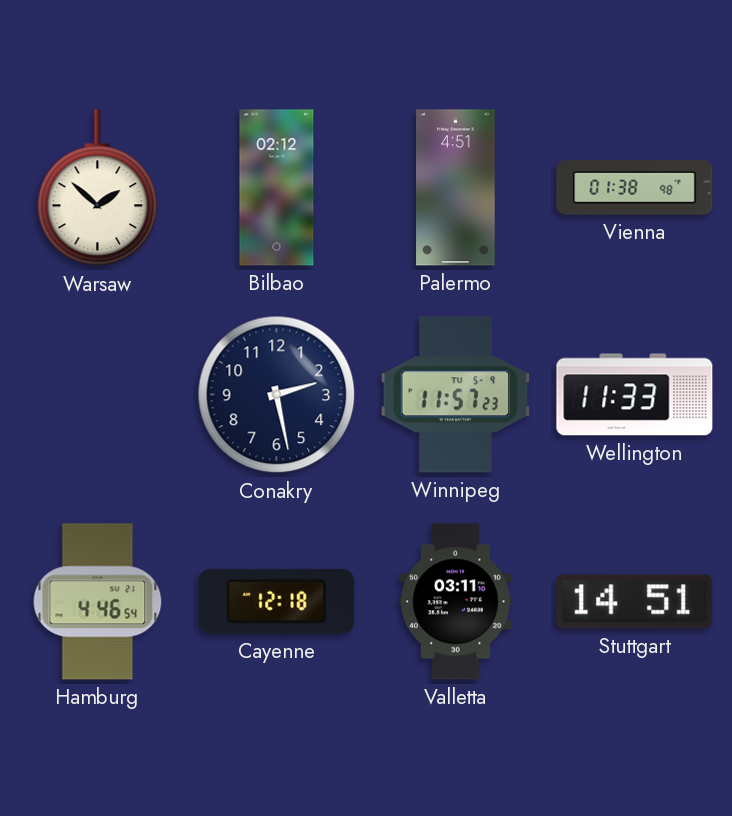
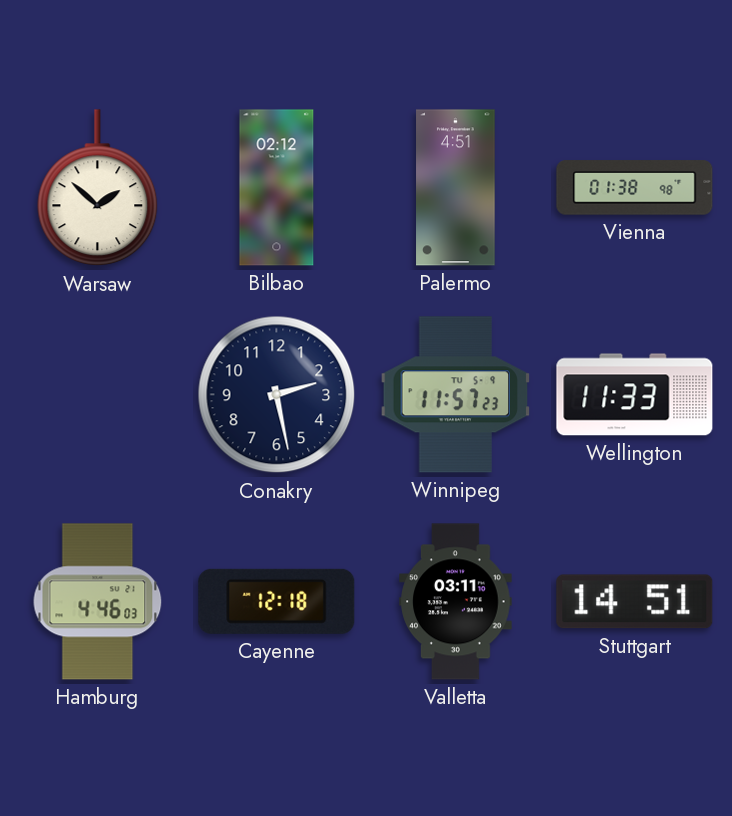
Hamburg: 4:46:54 -> 4:46:03 (98, 602)
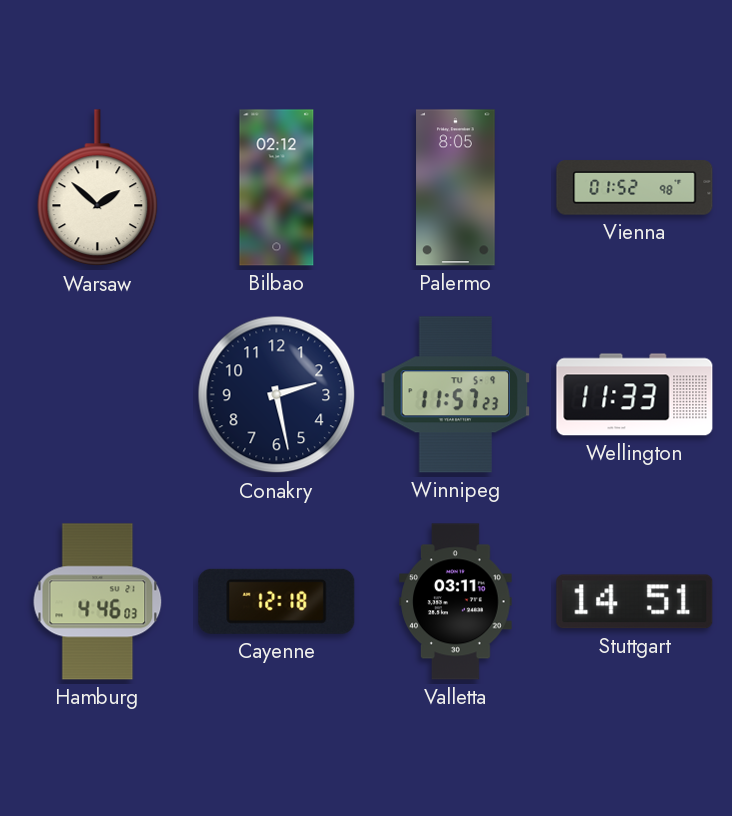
Palermo: 4:51 -> 8:05 (456, 188)
Vienna: 01:38 -> 01:52 (635, 188)
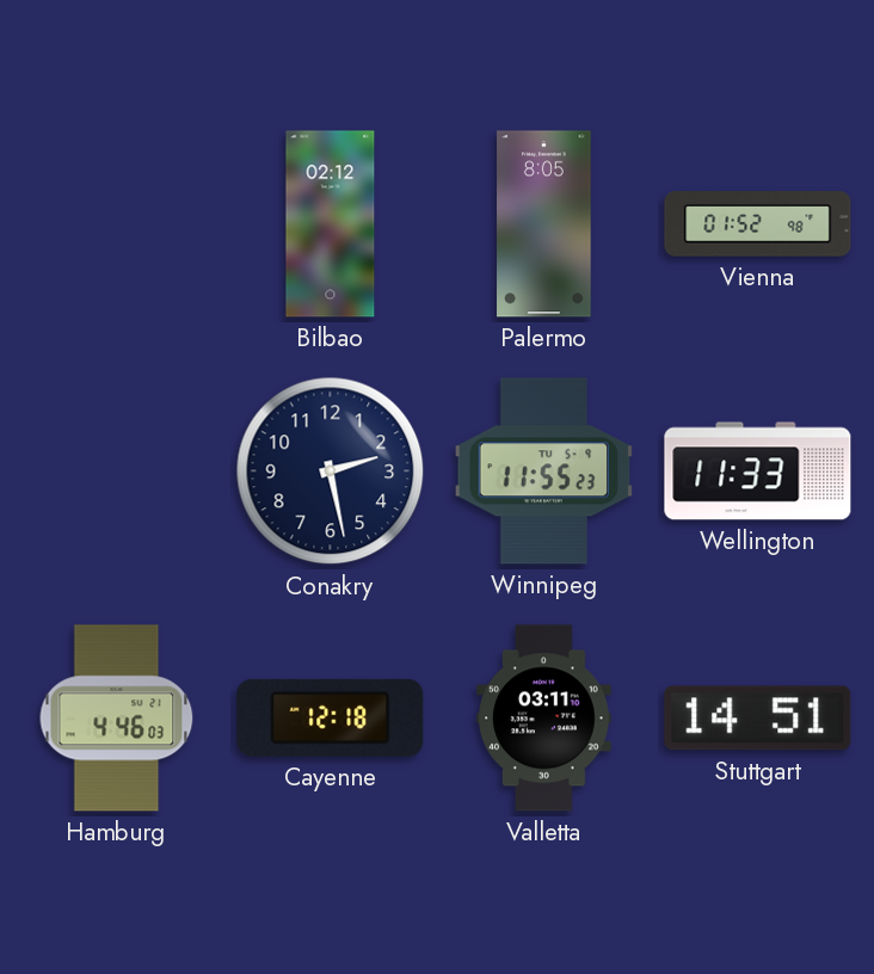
Warsaw: 1:52 -> none (98, 188)
Winnipeg: 11:57 -> 11:55 (544, 471)
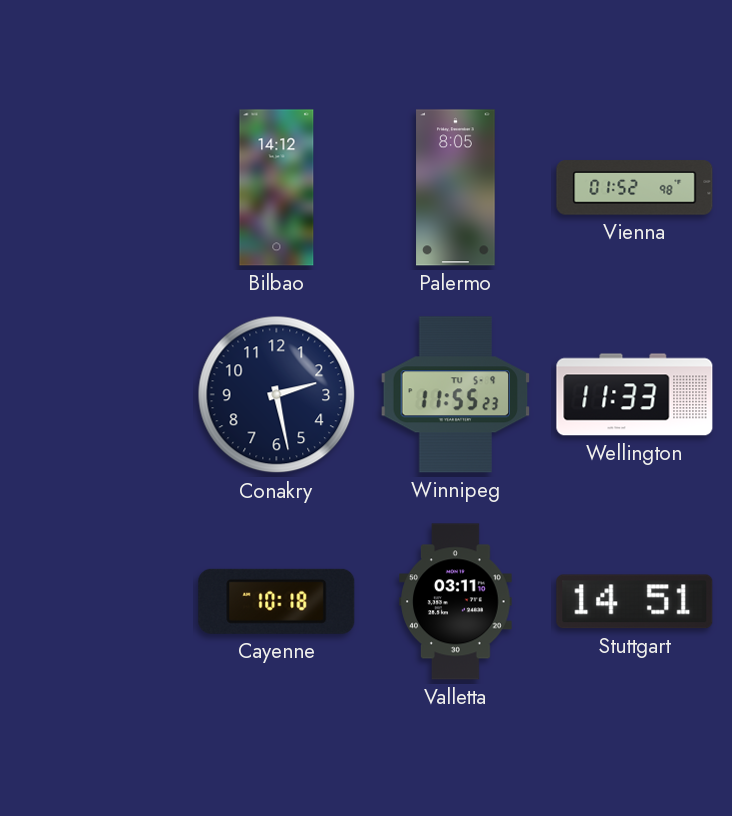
Bilbao: 02:12 -> 14:12 (277, 188)
Hamburg: 4:46 -> none (117, 719)
Cayenne: 12:18 -> 10:18 (277, 601)
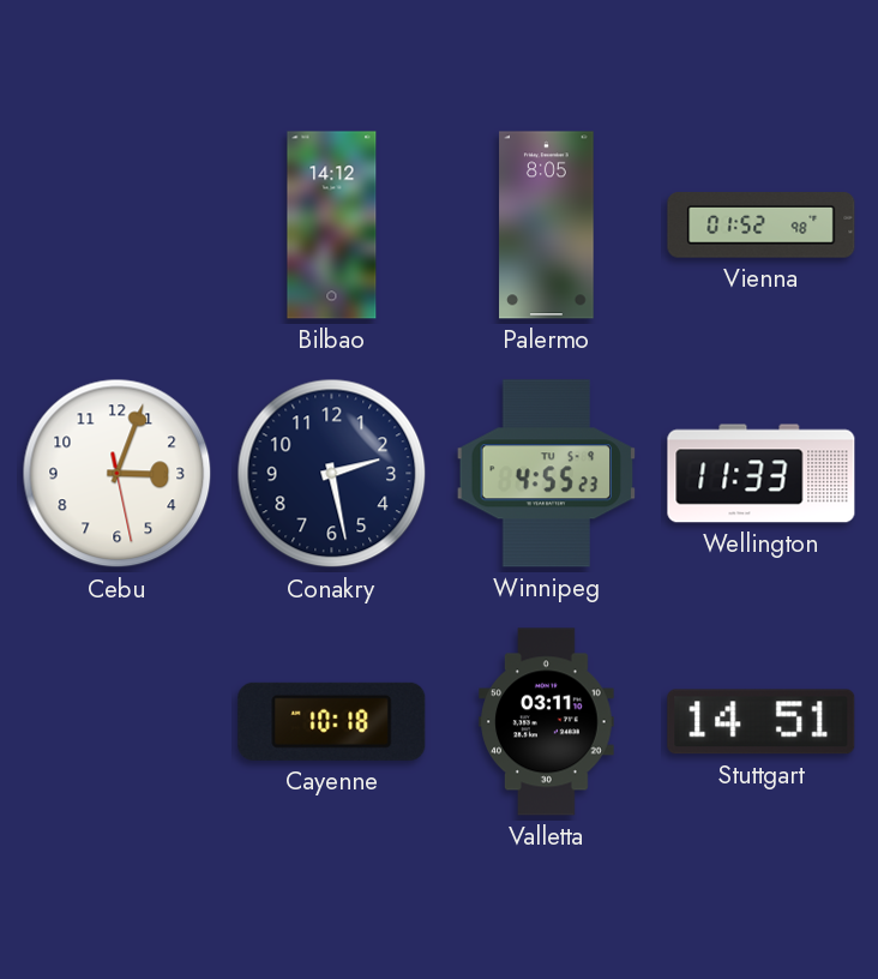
Cebu: none -> 3:03 (118, 474)
Winnipeg: 11:55 -> 4:55 (547, 474)
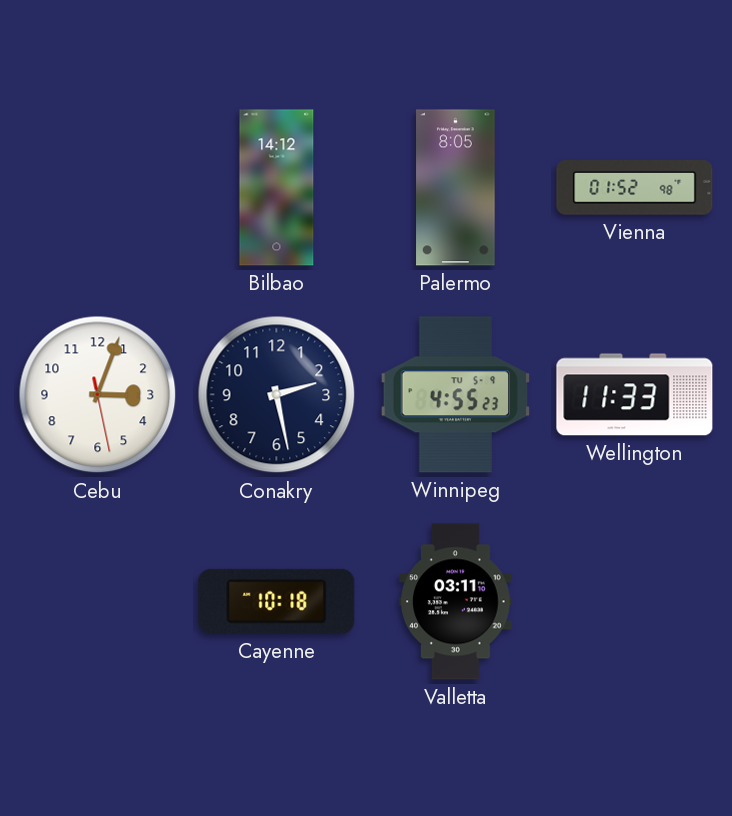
Stuttgart: 14:51 -> none (762, 722)
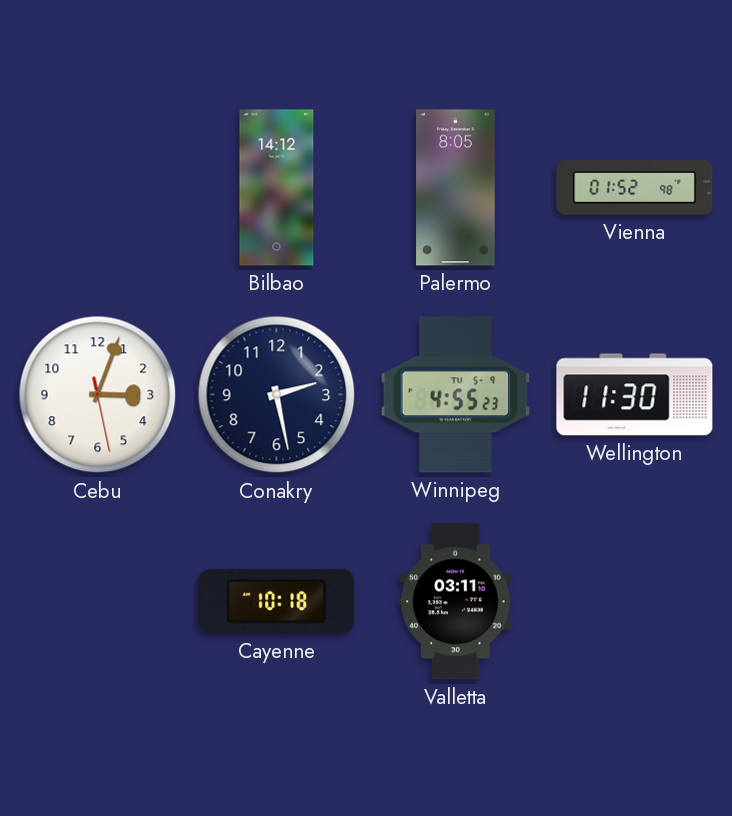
Wellington: 11:33 -> 11:30 (635, 395)
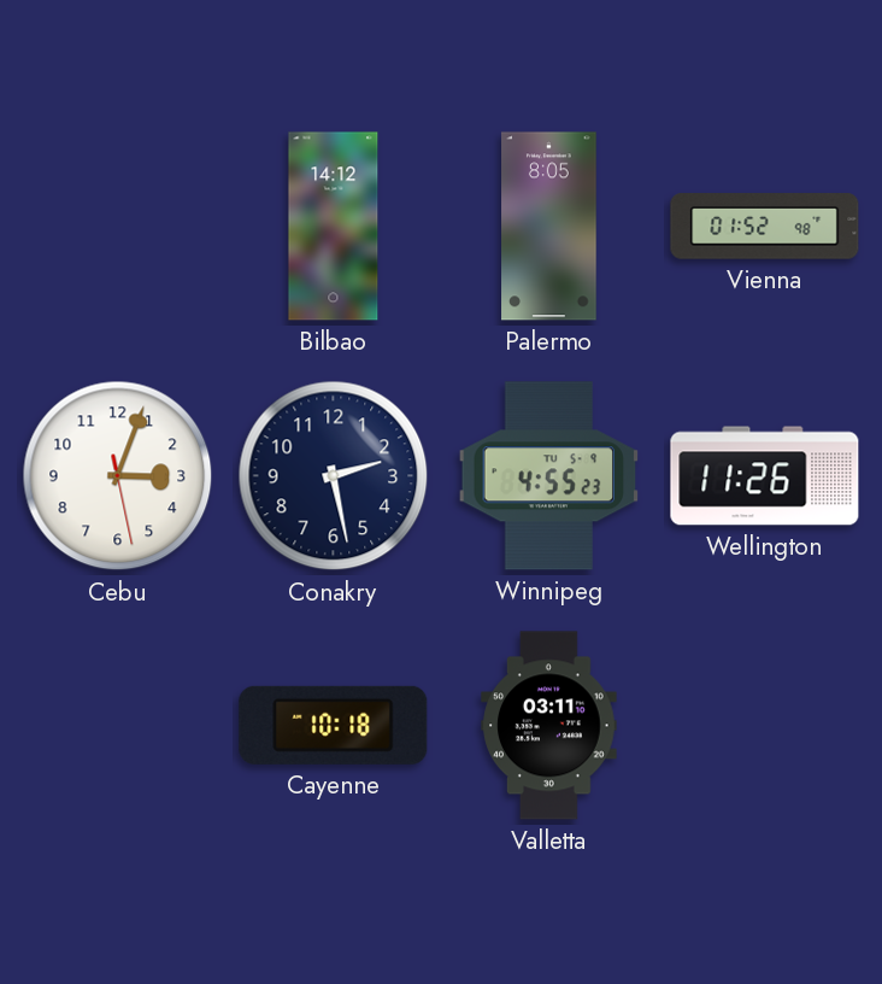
Wellington: 11:30 -> 11:26 (765, 476)
